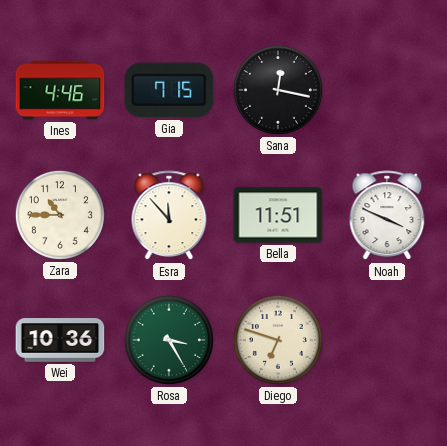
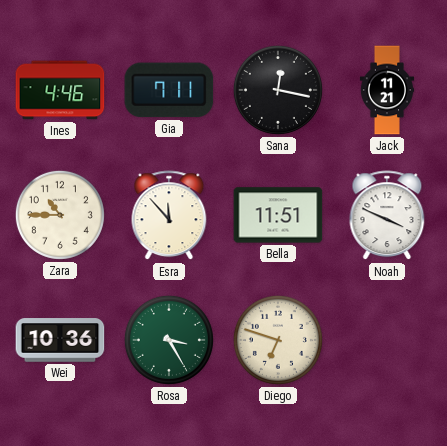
Gia: 7:15 -> 7:11 (169, 90)
Jack: none -> 11:21 (386, 90)
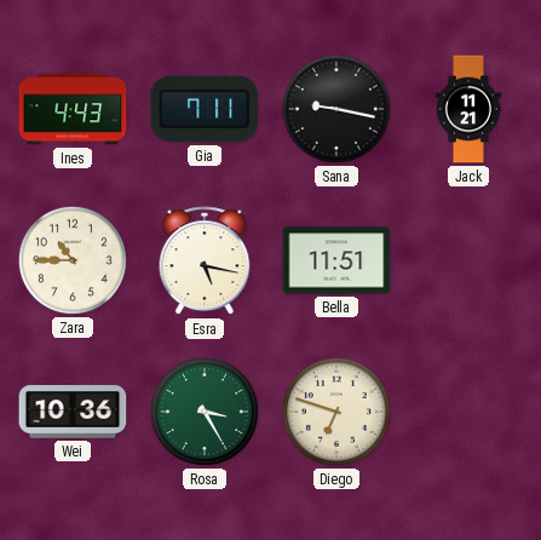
Ines: 4:46 -> 4:43 (73, 109)
Sana: 12:17 -> 9:17 (336, 109)
Esra: 11:53 -> 5:17 (205, 262)
Noah: 3:49 -> none (387, 216)
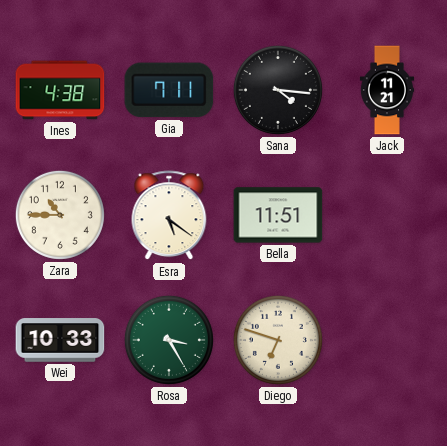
Ines: 4:43 -> 4:38 (60, 90)
Sana: 9:17 -> 4:16 (278, 90)
Esra: 5:17 -> 5:21 (169, 216)
Wei: 10:36 -> 10:33 (60, 340)
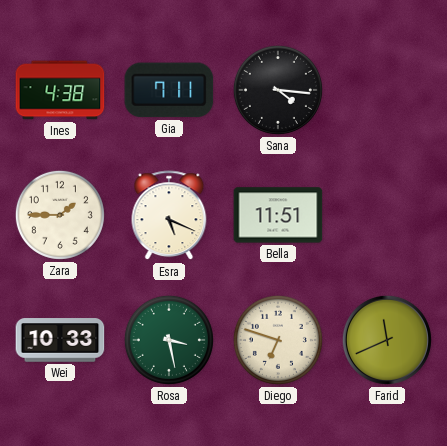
Jack: 11:21 -> none (386, 90)
Zara: 10:45 -> 1:45 (60, 215)
Esra: 5:21 -> 5:19 (169, 216)
Rosa: 3:25 -> 3:28 (169, 340)
Farid: none -> 11:41 (387, 340)
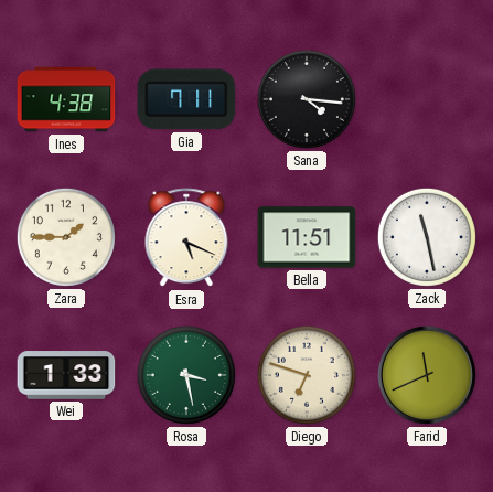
Zack: none -> 11:28 (427, 237)
Wei: 10:33 -> 1:33 (66, 375)
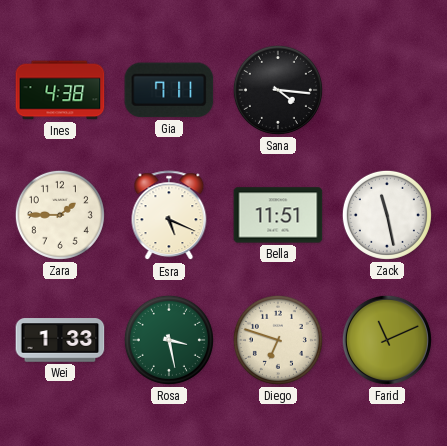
Farid: 11:41 -> 11:11 (387, 340)
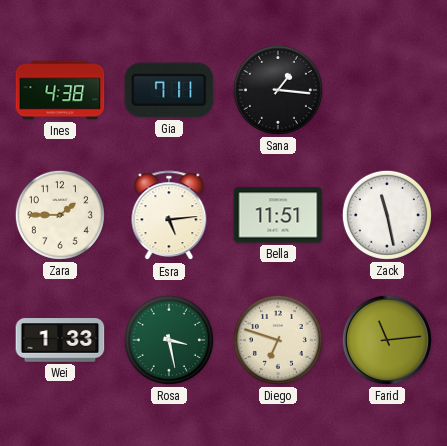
Sana: 4:16 -> 1:16 (278, 90)
Esra: 5:19 -> 5:14 (169, 216)
Farid: 11:11 -> 11:14 (387, 340)
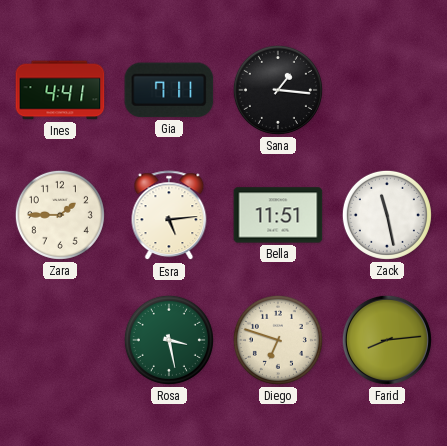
Ines: 4:38 -> 4:41 (60, 90)
Wei: 1:33 -> none (60, 340)
Farid: 11:14 -> 8:14 (387, 340)
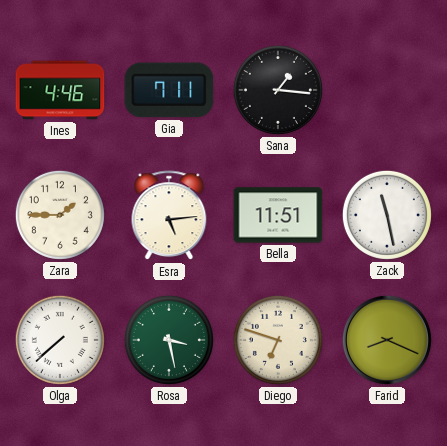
Ines: 4:41 -> 4:46 (60, 90)
Olga: none -> 7:38 (60, 340)
Farid: 8:14 -> 8:19 (387, 340)
